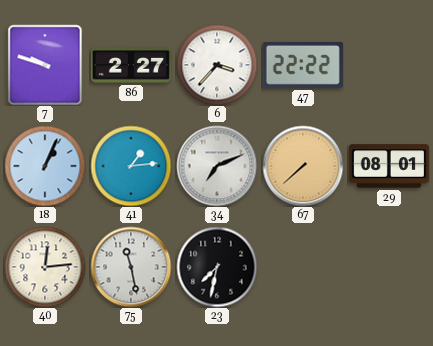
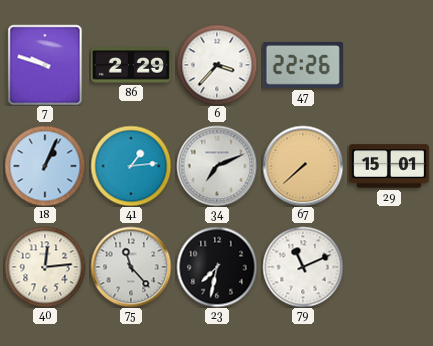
86: 2:27 -> 2:29 (131, 65)
47: 22:22 -> 22:26 (303, 65)
29: 08:01 -> 15:01 (389, 166)
75: 11:28 -> 11:23 (131, 267)
79: none -> 11:11 (303, 267)
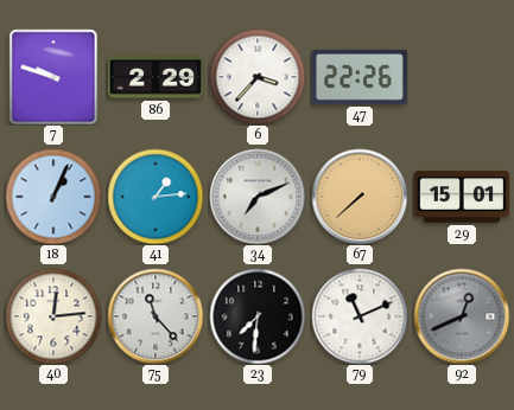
23: 7:32 -> 7:31 (258, 316)
92: none -> 12:41 (462, 316)
